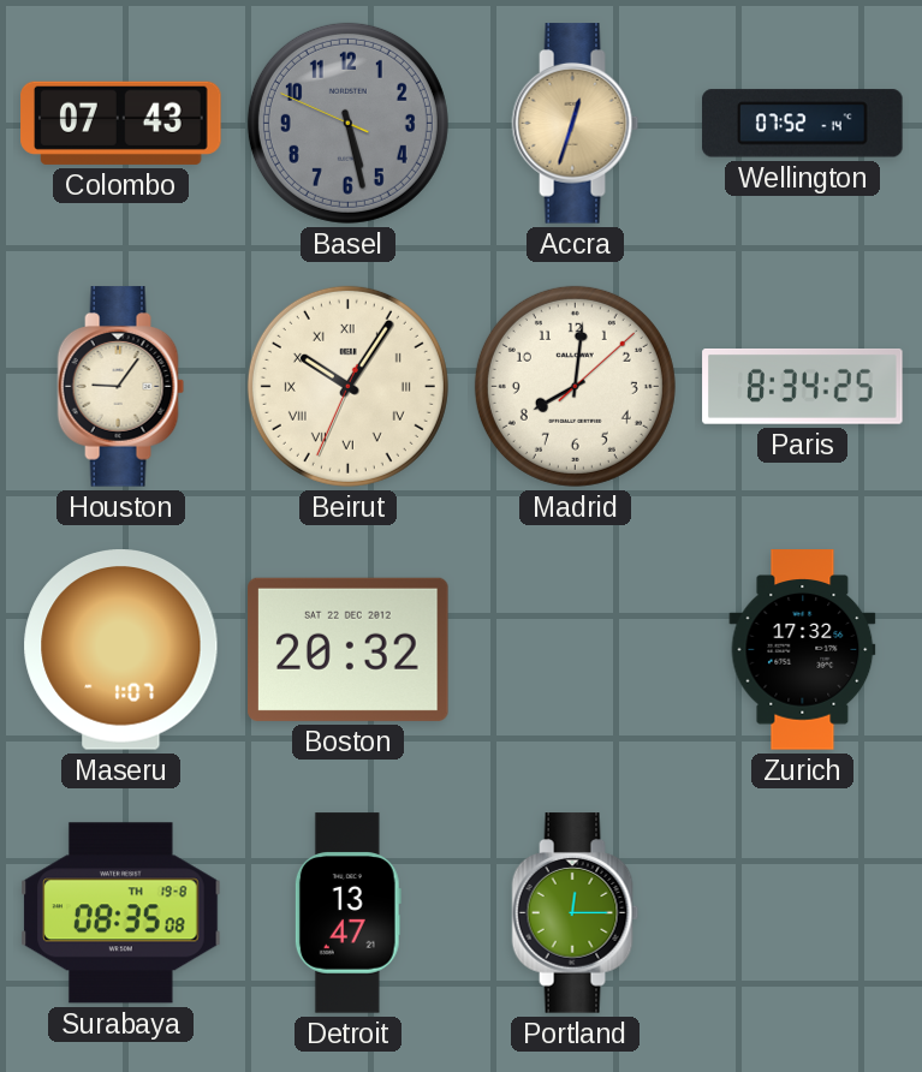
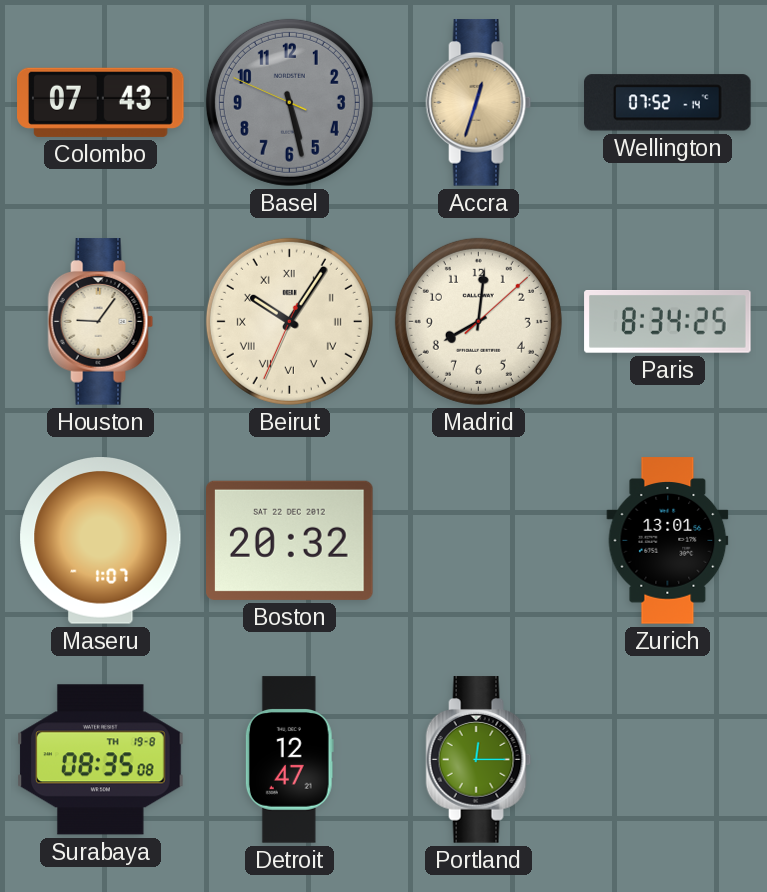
Zurich: 17:32 -> 13:01 (668, 541)
Detroit: 13:47 -> 12:47 (289, 760)
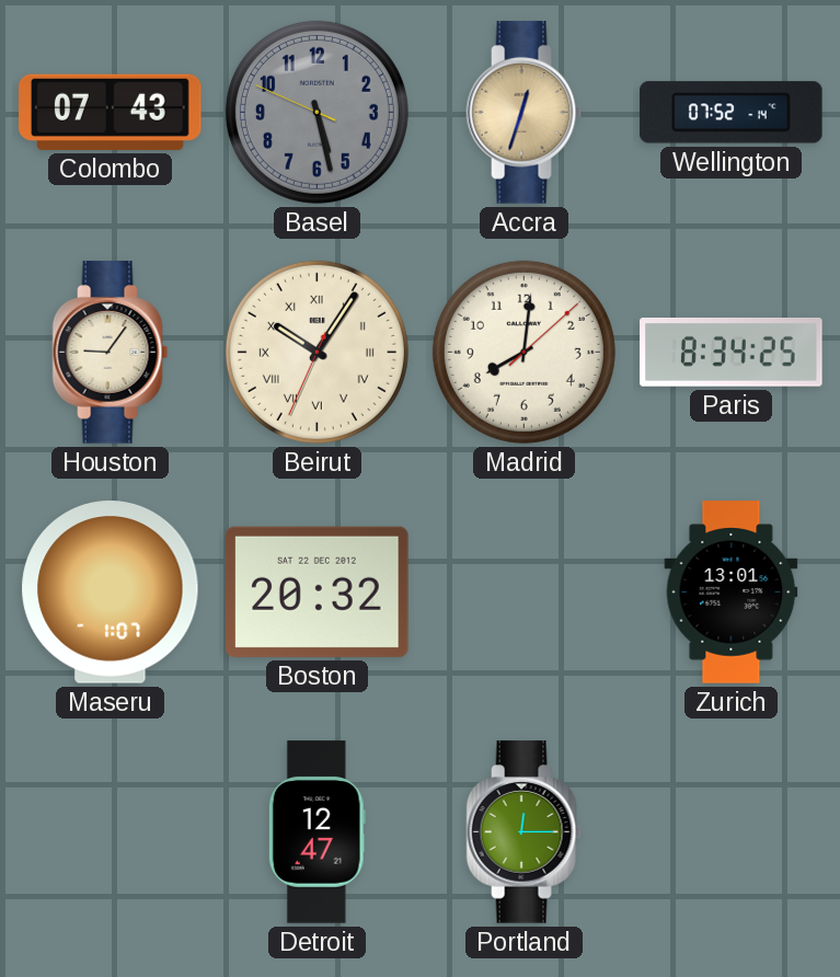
Surabaya: 08:35 -> none (101, 760)
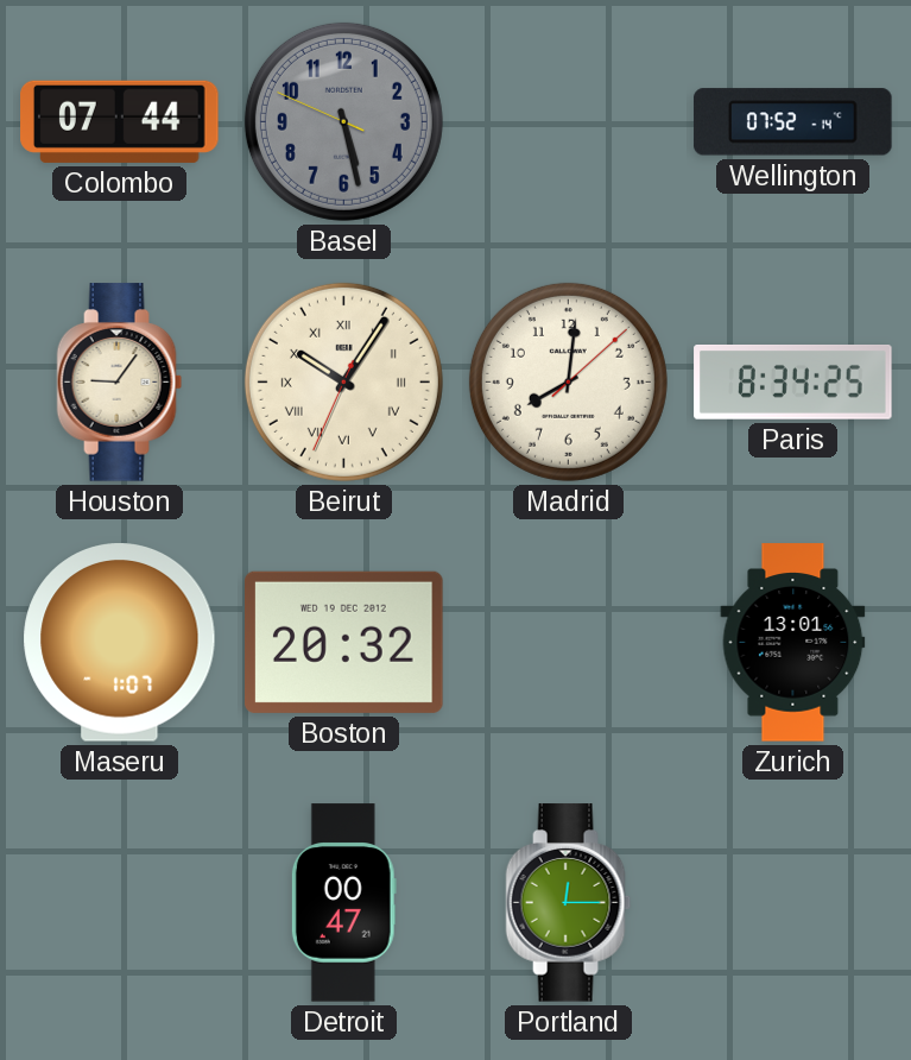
Colombo: 07:43 -> 07:44 (120, 121)
Accra: 12:33 -> none (525, 113)
Boston date: SAT 22 DEC 2012 -> WED 19 DEC 2012 (344, 642)
Detroit: 12:47 -> 00:47 (343, 903)
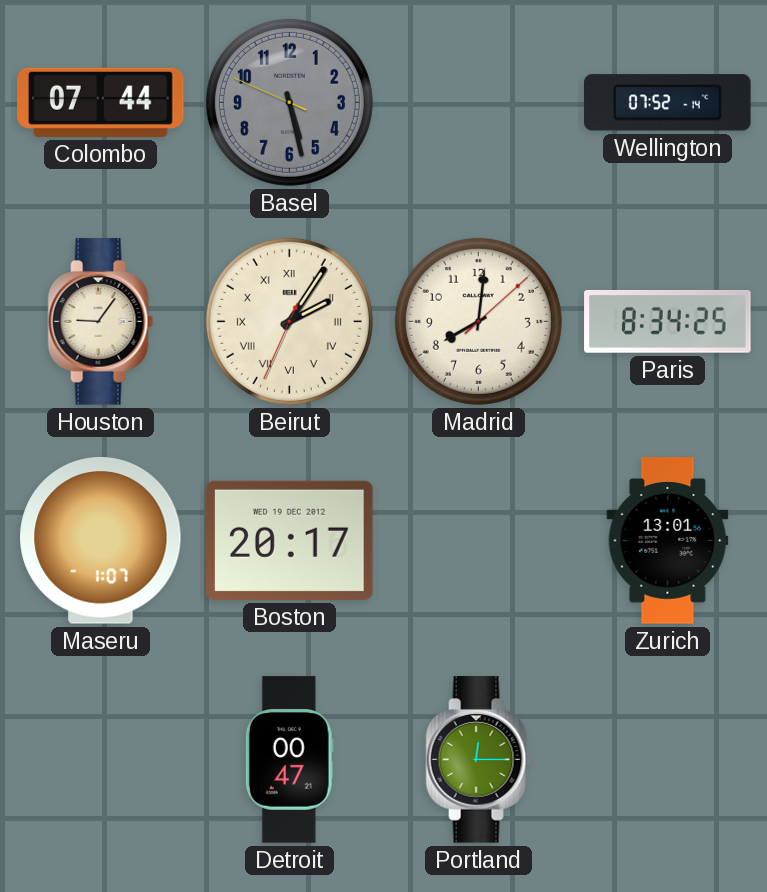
Beirut: 10:05 -> 2:05 (289, 321)
Boston: 20:32 -> 20:17 (290, 540)
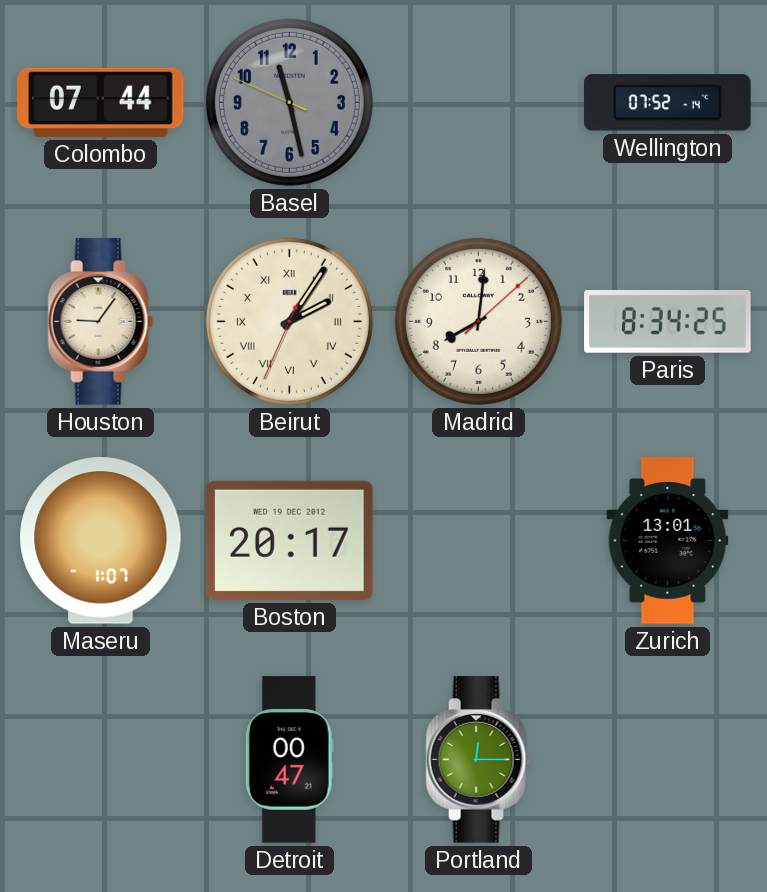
Basel: 5:27 -> 11:27 (289, 102)
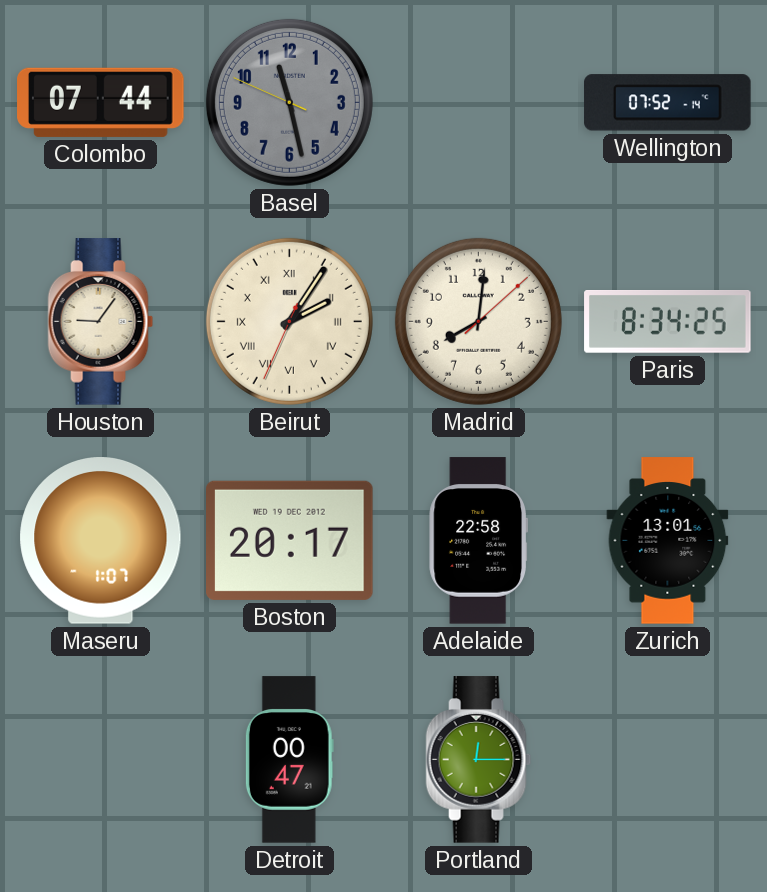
Adelaide: none -> 22:58 (478, 541)
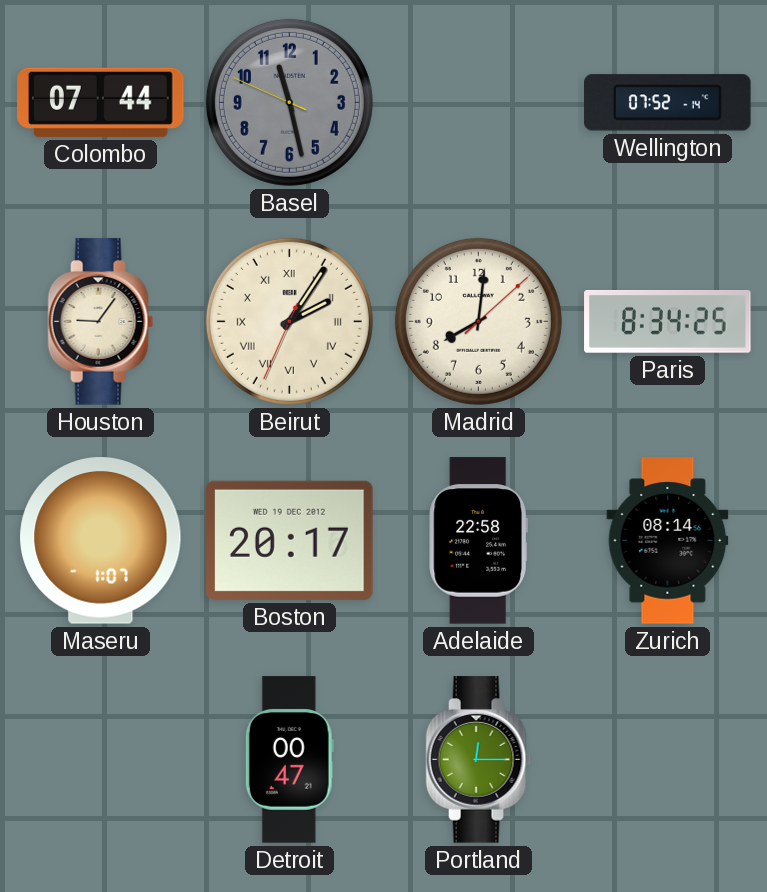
Zurich: 13:01 -> 08:14 (668, 541)
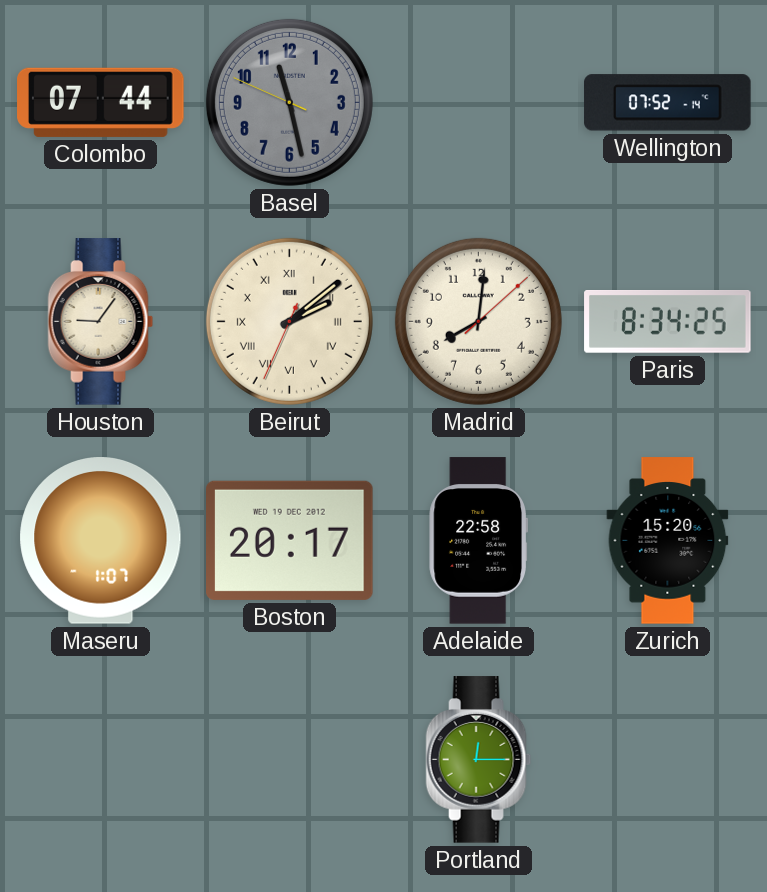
Beirut: 2:05 -> 2:08 (289, 321)
Zurich: 08:14 -> 15:20 (668, 541)
Detroit: 00:47 -> none (289, 760)
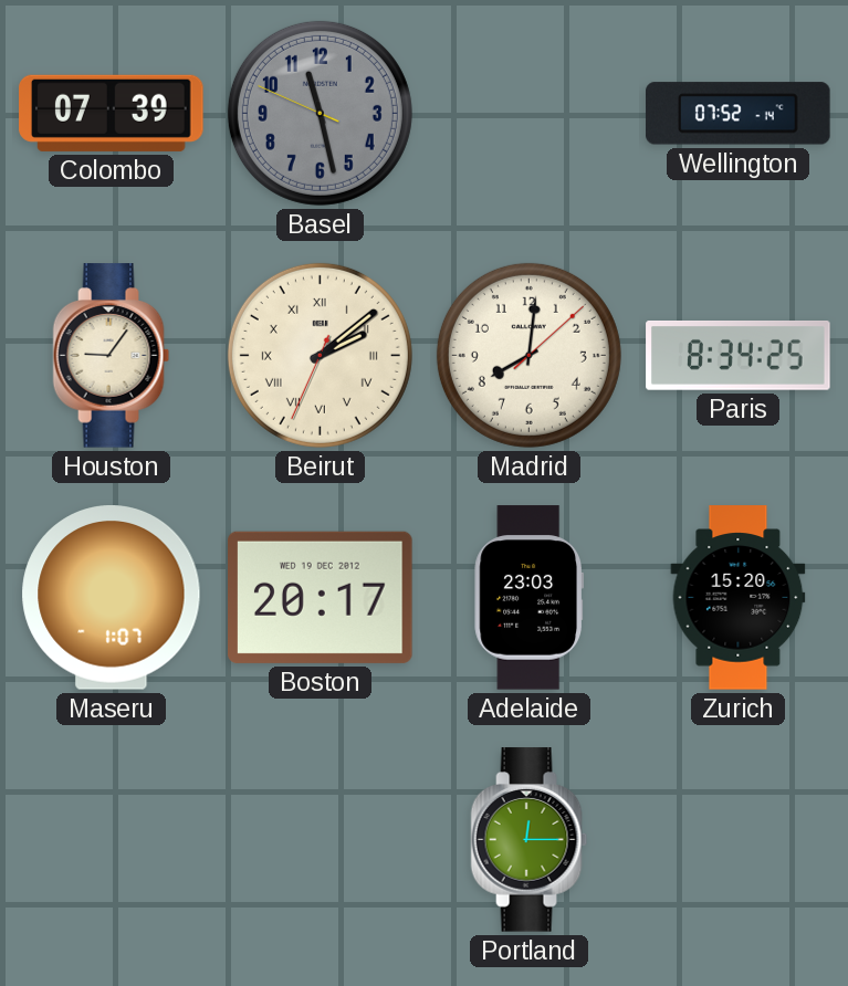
Colombo: 07:44 -> 07:39 (112, 113)
Adelaide: 22:58 -> 23:03 (528, 598)
